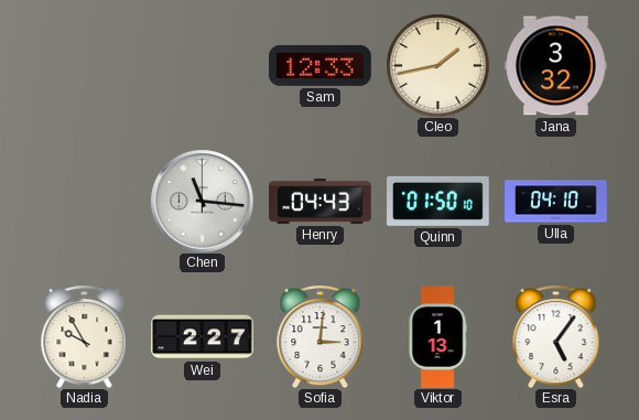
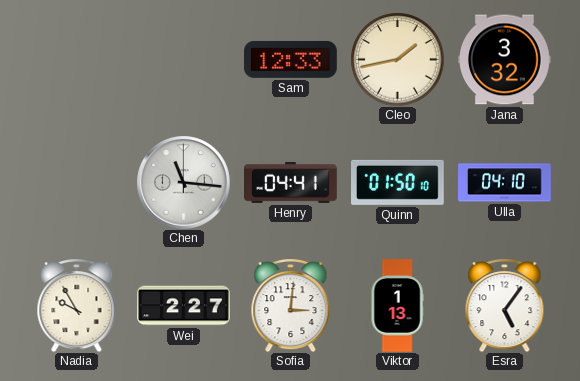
Henry: 04:43 -> 04:41 (291, 182)
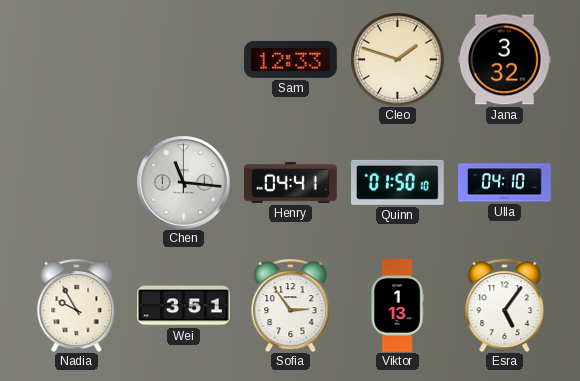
Cleo: 1:43 -> 1:48 (397, 59)
Wei: 2:27 -> 3:51 (184, 306)
Sofia: 3:01 -> 2:54 (291, 305)
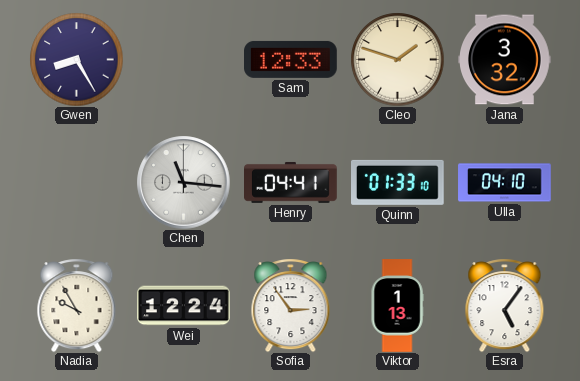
Gwen: none -> 8:25 (76, 59)
Quinn: 01:50 -> 01:33 (398, 182)
Wei: 3:51 -> 12:24 (184, 306)
